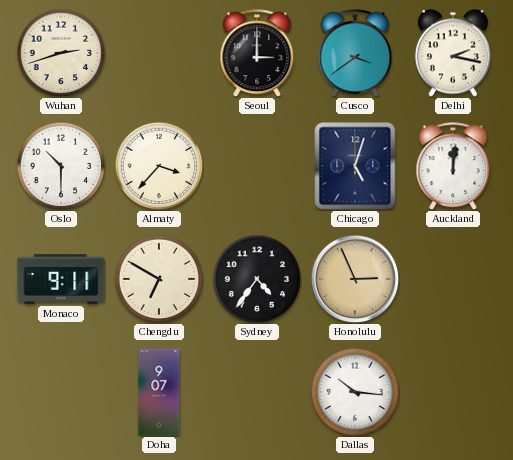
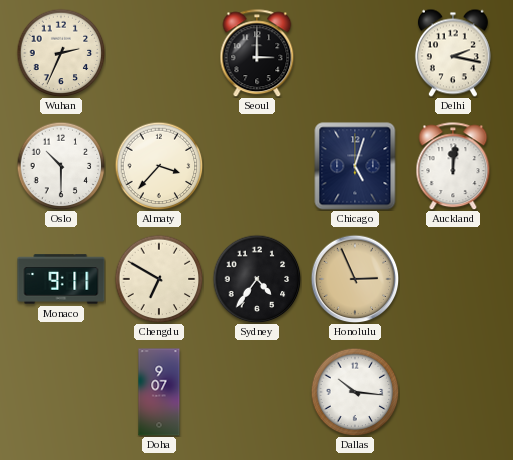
Wuhan: 2:42 -> 2:34 (61, 53)
Cusco: 3:39 -> none (355, 53)
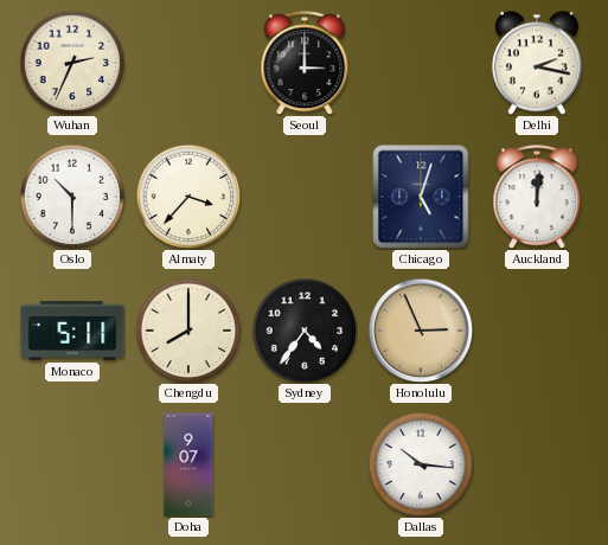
Monaco: 9:11 -> 5:11 (72, 331)
Chengdu: 6:50 -> 8:00 (188, 331)
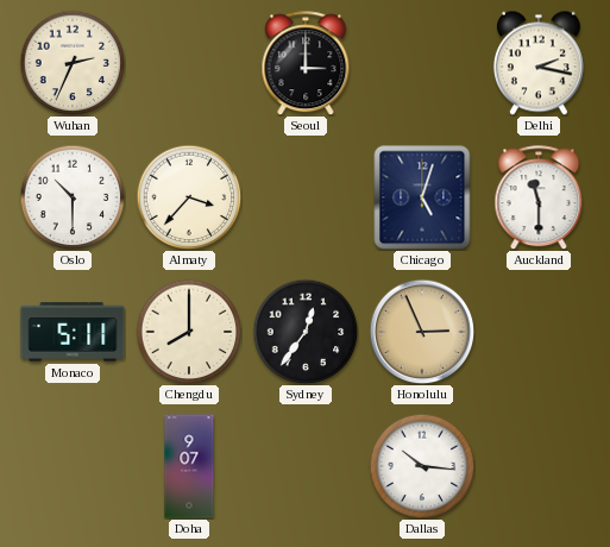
Auckland: 12:01 -> 11:30 (539, 197)
Sydney: 4:36 -> 12:36 (306, 332)
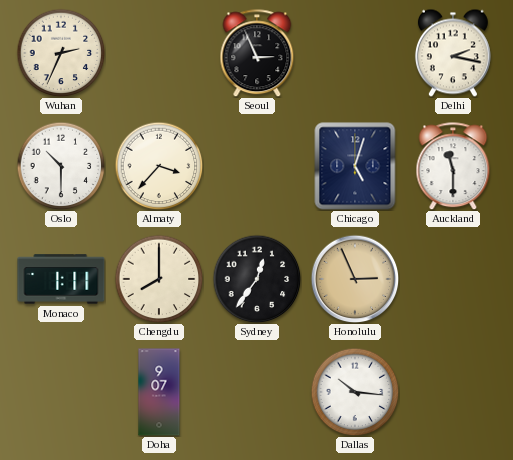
Seoul: 3:00 -> 2:56 (257, 53)
Monaco: 5:11 -> 1:11 (61, 279)
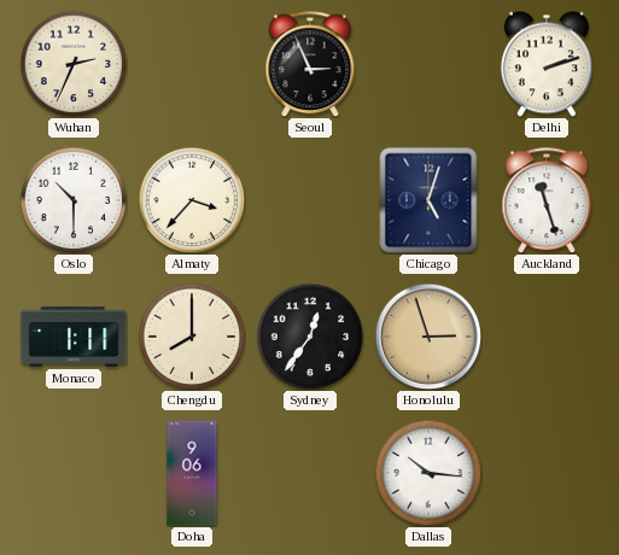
Delhi: 2:17 -> 2:12 (547, 64)
Auckland: 11:30 -> 11:27 (547, 200)
Honolulu: 2:56 -> 2:57 (428, 337)
Doha: 9:07 -> 9:06 (192, 473)
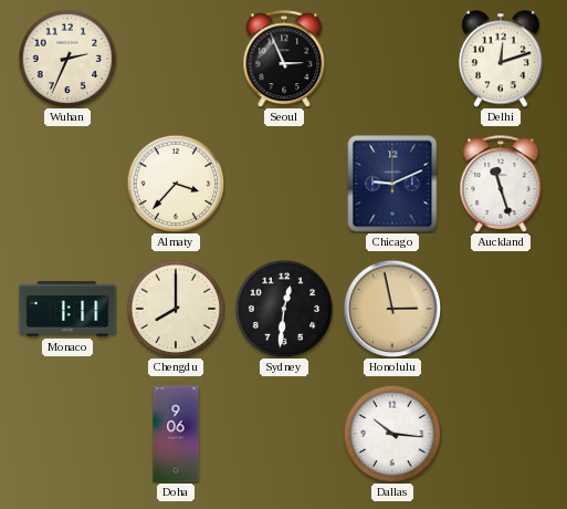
Delhi: 2:12 -> 12:12 (501, 59)
Oslo: 10:30 -> none (74, 200)
Chicago: 5:03 -> 9:11 (392, 184)
Sydney: 12:36 -> 12:31 (284, 309)
Honolulu: 2:57 -> 2:58 (392, 309)
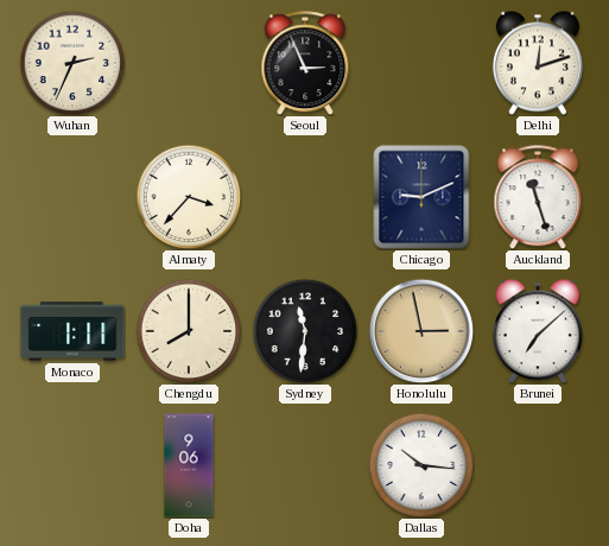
Sydney: 12:31 -> 11:31 (305, 331)
Brunei: none -> 7:08 (538, 331)
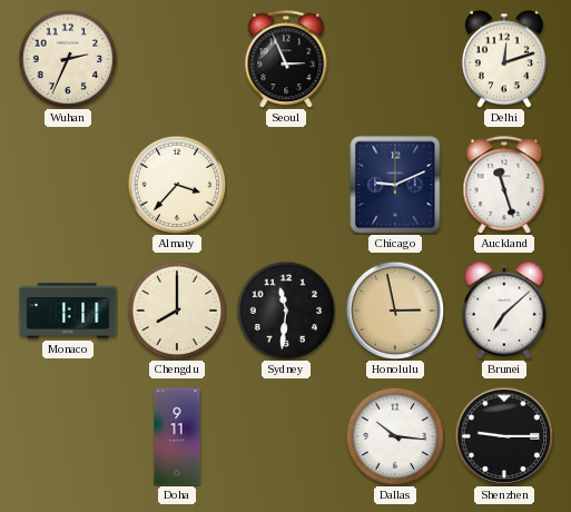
Doha: 9:06 -> 9:11 (177, 436)
Shenzhen: none -> 9:15 (504, 436)
